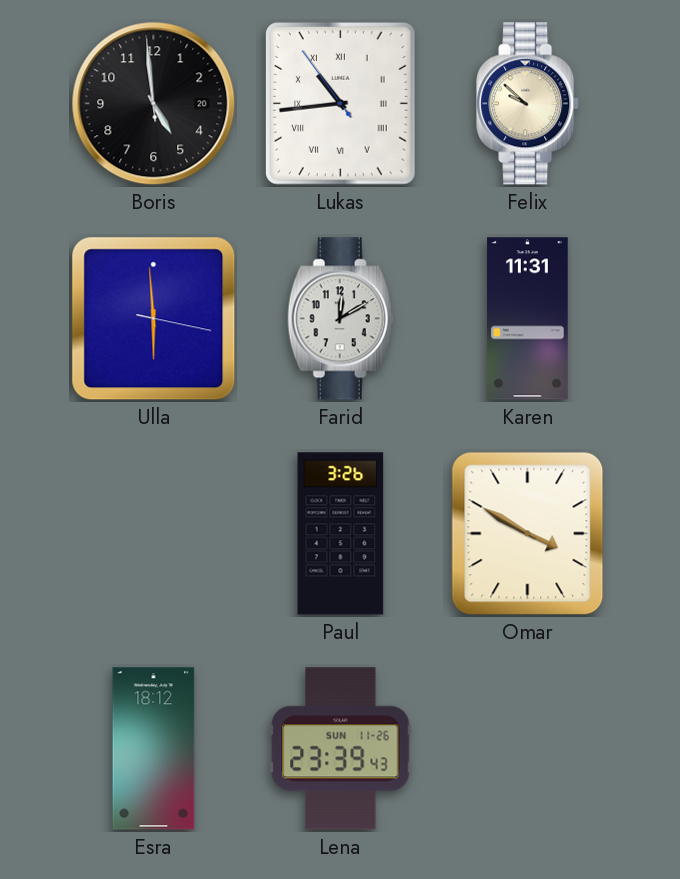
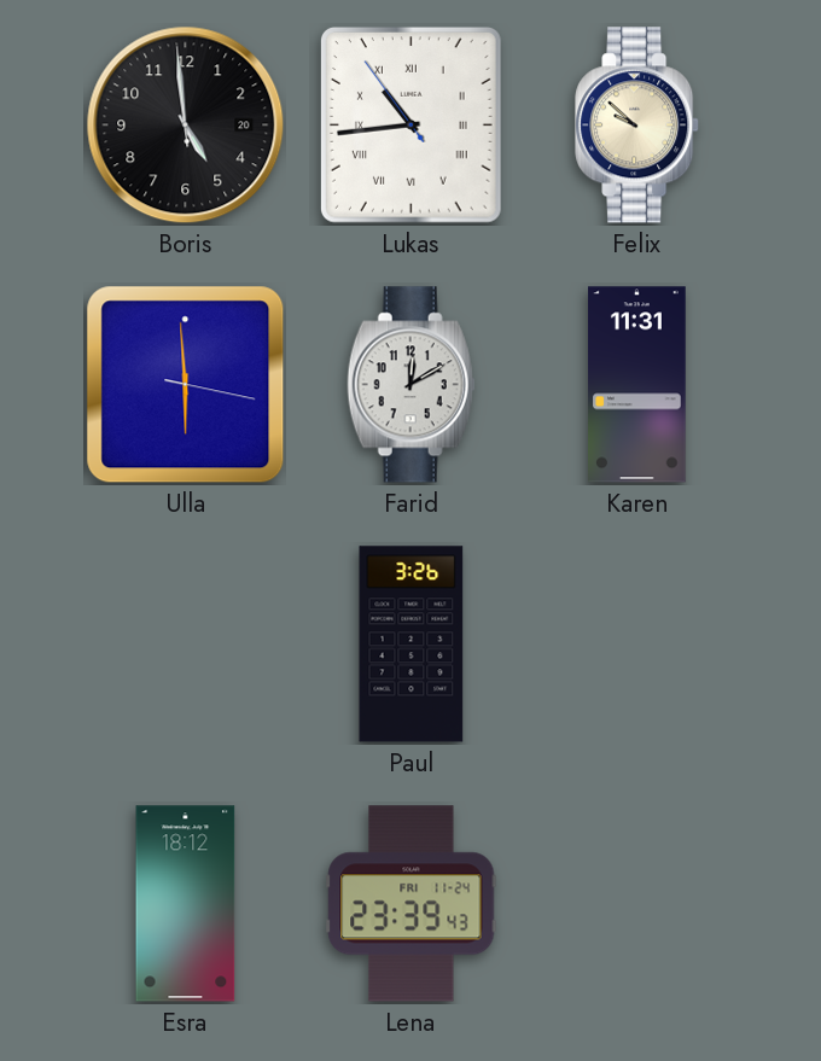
Omar: 3:50 -> none (528, 534)
Lena date: SUN 11-26 -> FRI 11-24 (412, 904)
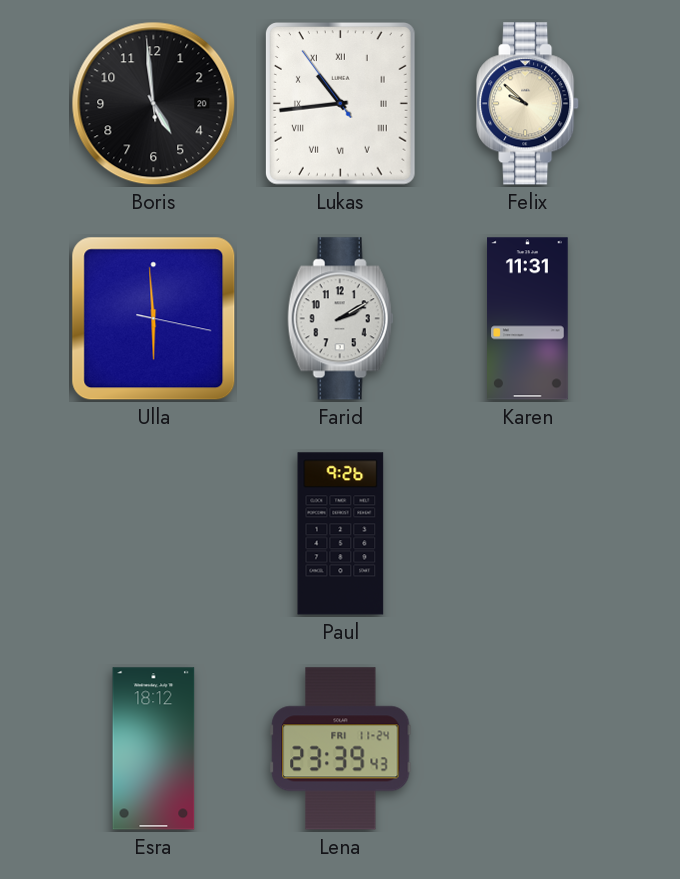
Farid: 12:10 -> 2:10 (341, 319)
Paul: 3:26 -> 9:26 (341, 534)
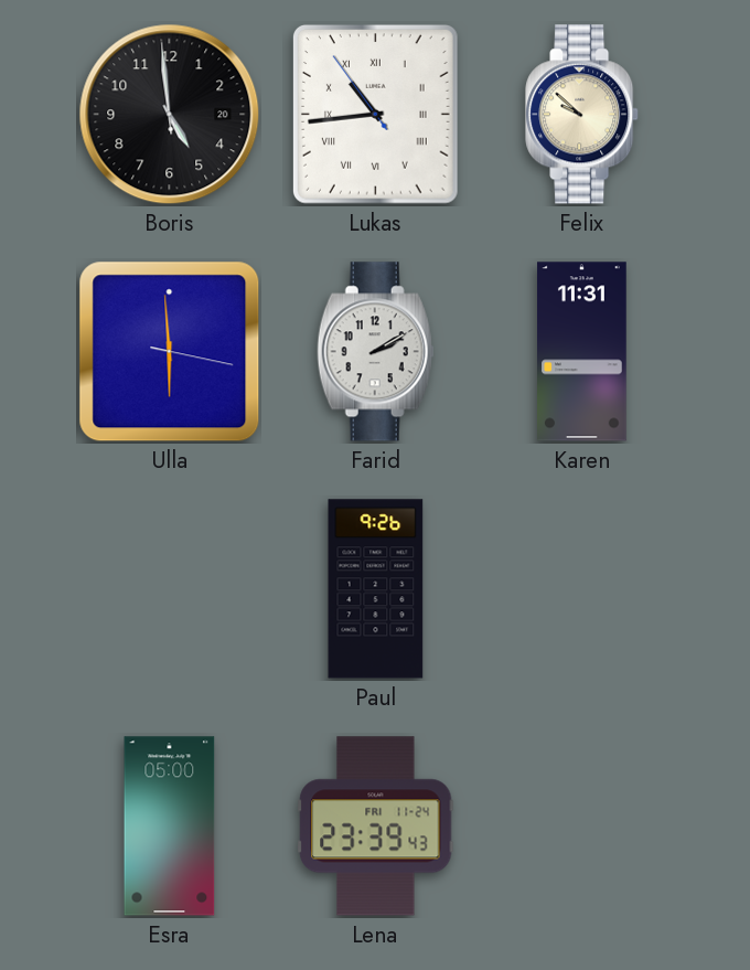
Esra: 18:12 -> 05:00 (170, 827)
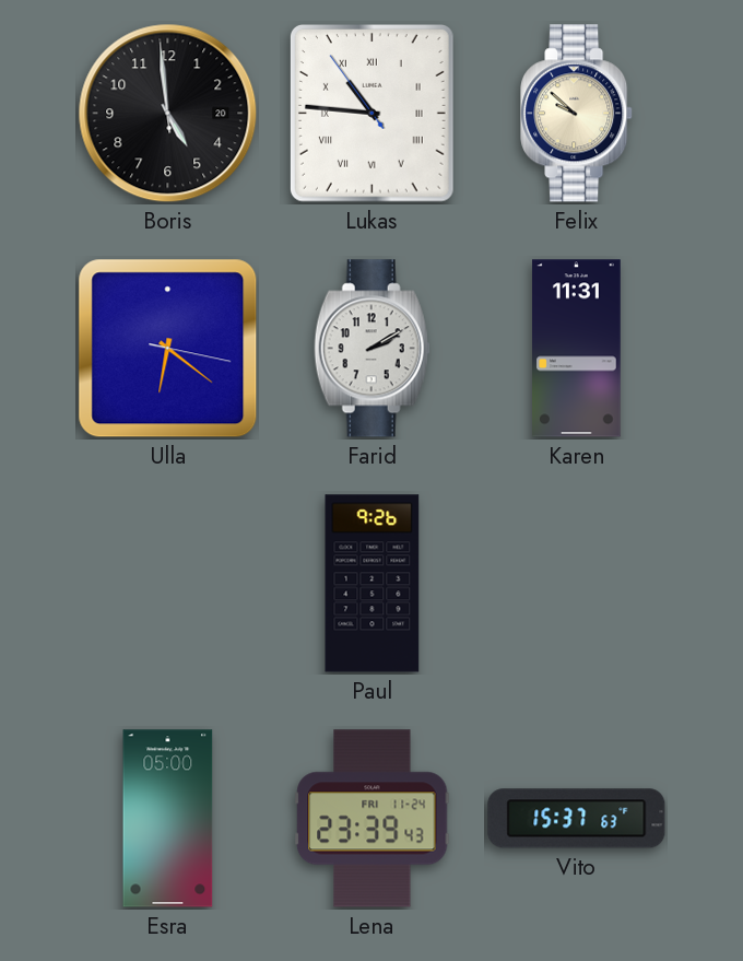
Lukas: 10:43 -> 10:45 (371, 114)
Ulla: 5:59 -> 6:21 (168, 349)
Vito: none -> 15:37 (577, 819)
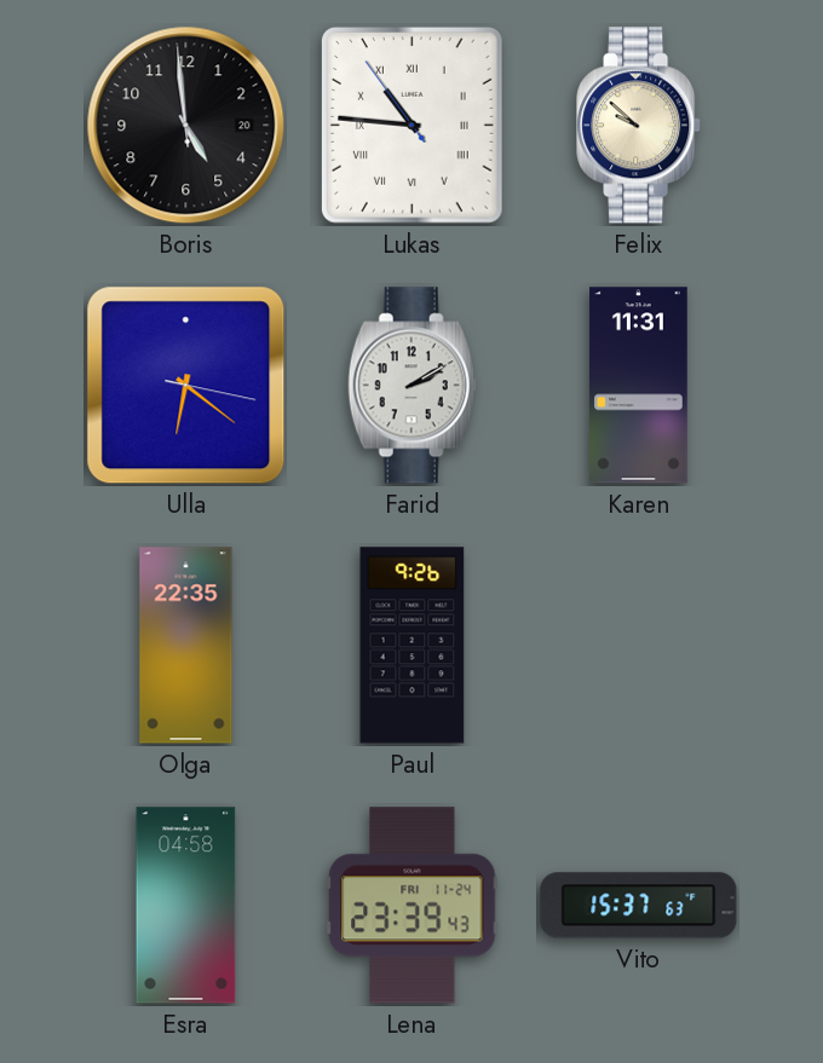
Olga: none -> 22:35 (186, 646)
Esra: 05:00 -> 04:58 (186, 906)
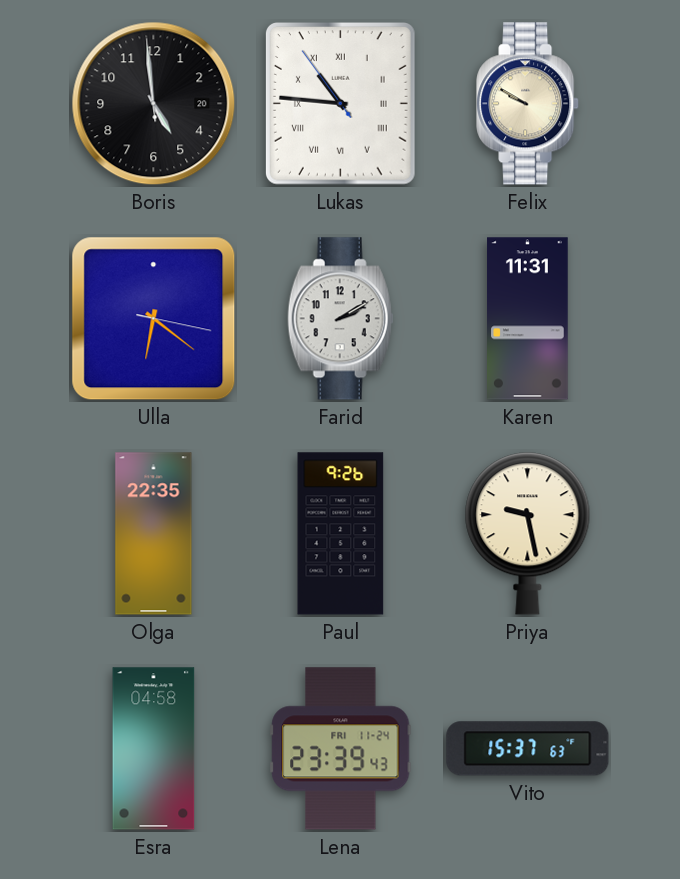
Felix: 9:52 -> 9:50 (528, 104)
Priya: none -> 9:28 (528, 534)
